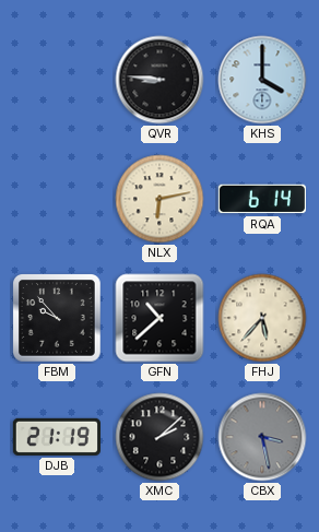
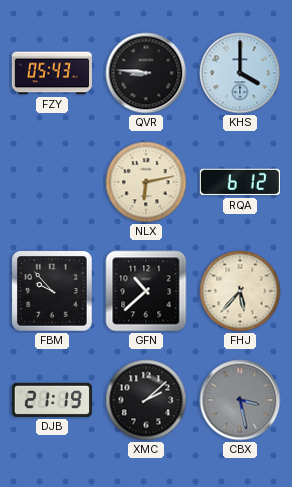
FZY: none -> 05:43 (52, 73)
RQA: 6:14 -> 6:12 (240, 182)
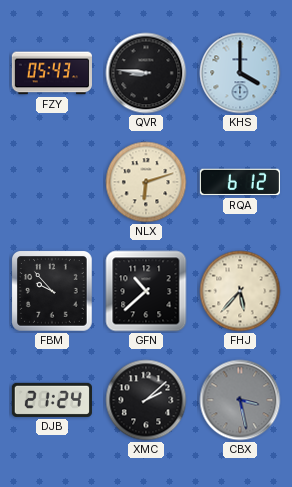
NLX: 6:13 -> 6:12 (146, 182)
DJB: 21:19 -> 21:24 (52, 400)
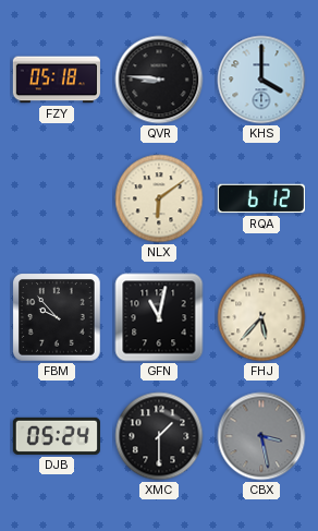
FZY: 05:43 -> 05:18 (57, 80)
NLX: 6:12 -> 6:09 (159, 198)
GFN: 10:38 -> 11:02 (159, 317)
DJB: 21:24 -> 05:24 (57, 436)
XMC: 2:08 -> 1:30 (159, 436)
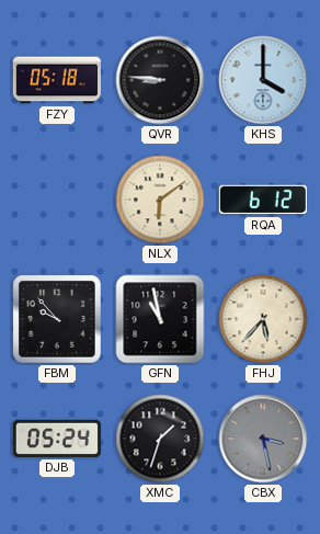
GFN: 11:02 -> 10:58 (160, 319)
XMC: 1:30 -> 1:33 (160, 439)
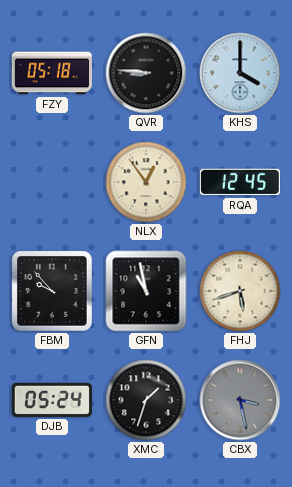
NLX: 6:09 -> 12:54 (146, 182)
RQA: 6:12 -> 12:45 (240, 182)
FHJ: 5:37 -> 5:42 (240, 291)
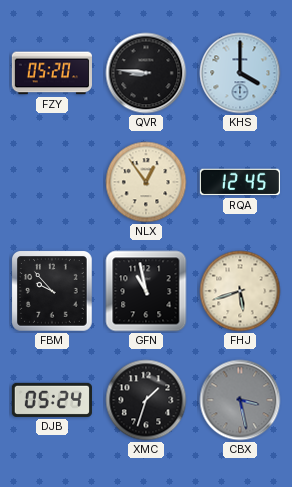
FZY: 05:18 -> 05:20 (52, 73)
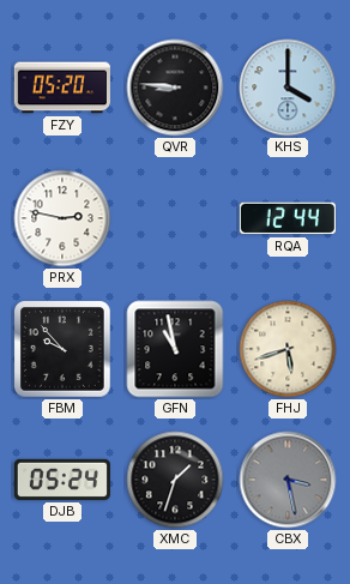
PRX: none -> 2:47 (62, 218)
NLX: 12:54 -> none (146, 182)
RQA: 12:45 -> 12:44 (288, 218)
